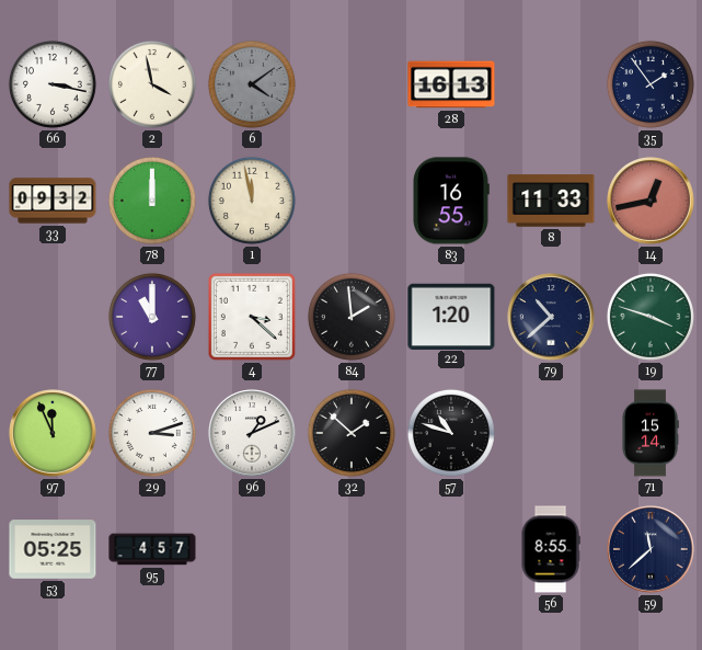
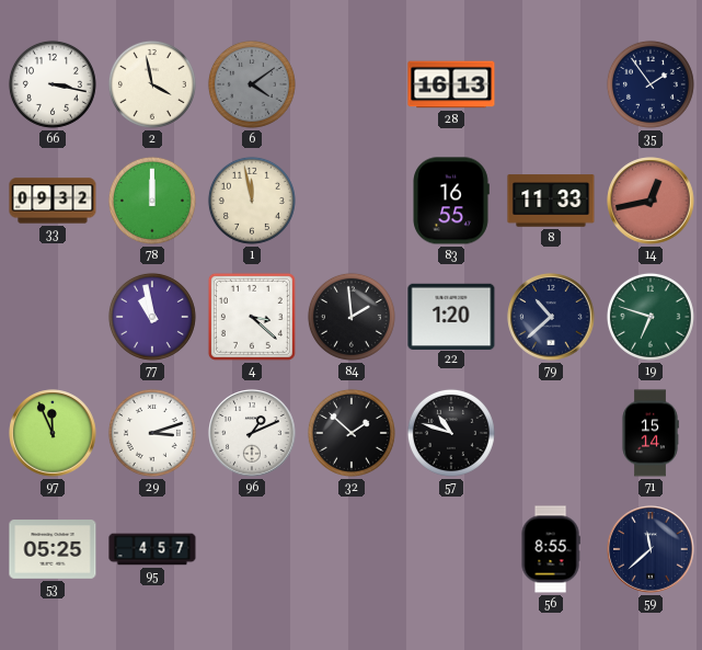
77: 11:00 -> 10:58 (152, 317)
19: 3:48 -> 6:48 (651, 317)
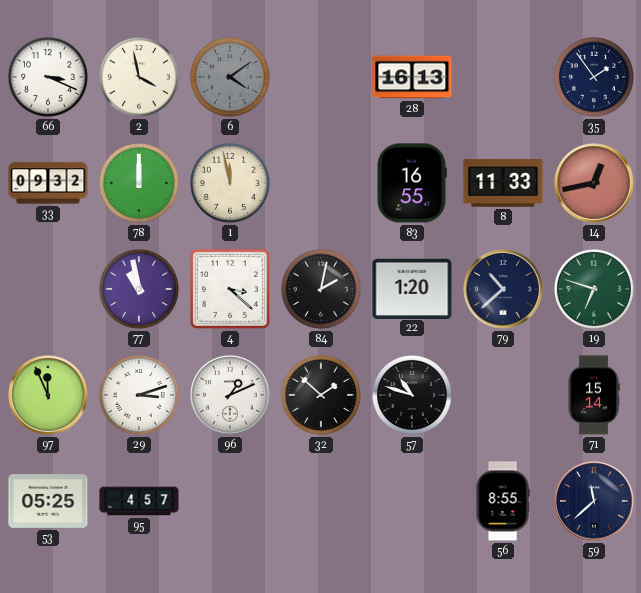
66: 3:17 -> 3:19 (48, 77)
84: 1:59 -> 2:02 (321, 289)
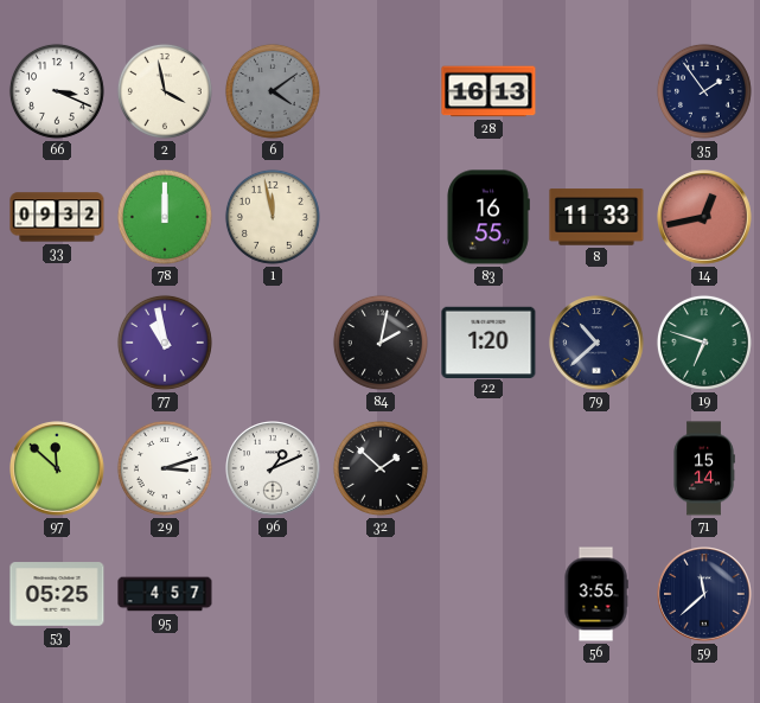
4: 3:22 -> none (230, 289)
97: 11:56 -> 11:52 (57, 468)
57: 10:48 -> none (412, 395)
56: 8:55 -> 3:55 (596, 594)
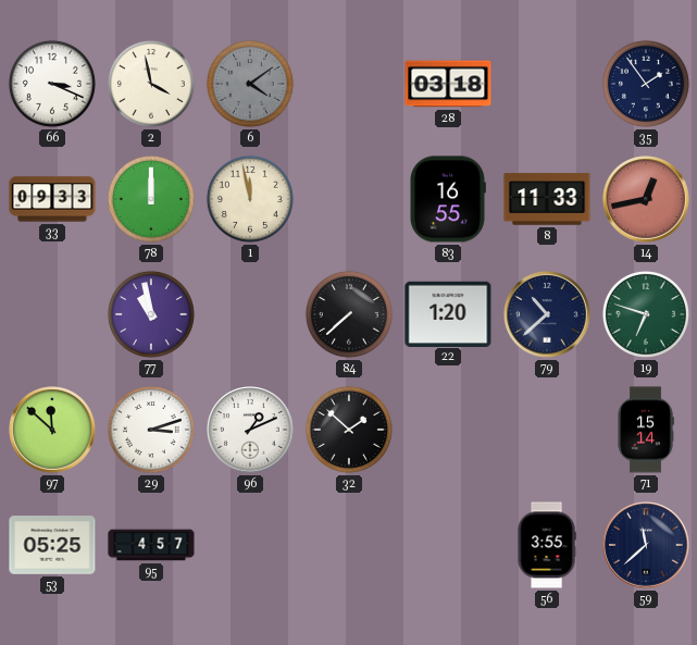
28: 16:13 -> 03:18 (448, 84)
33: 09:32 -> 09:33 (52, 199)
84: 2:02 -> 7:38 (349, 314)
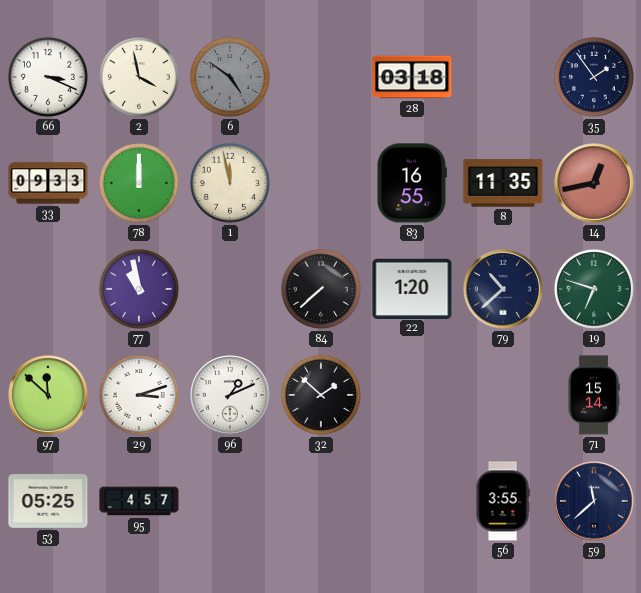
6: 4:09 -> 4:51 (230, 77)
8: 11:33 -> 11:35 (503, 183)
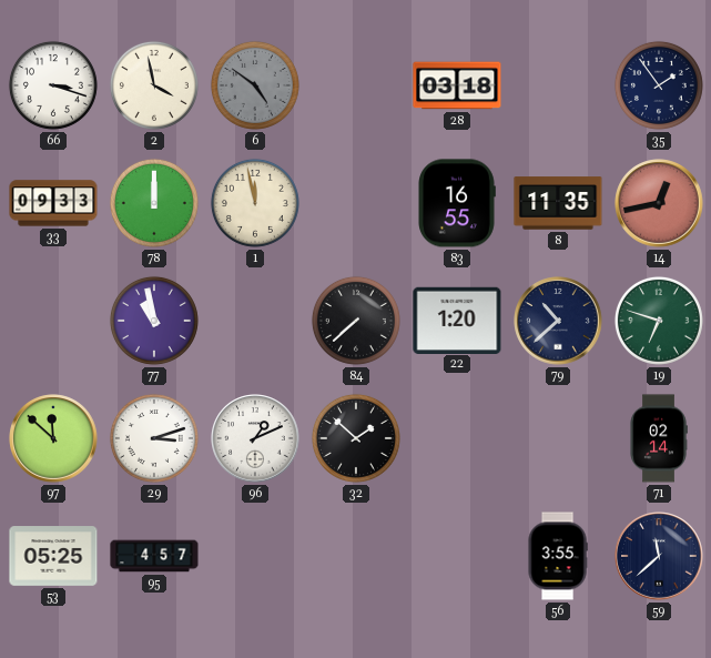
66: 3:19 -> 3:18 (53, 85)
71: 15:14 -> 02:14 (659, 438)
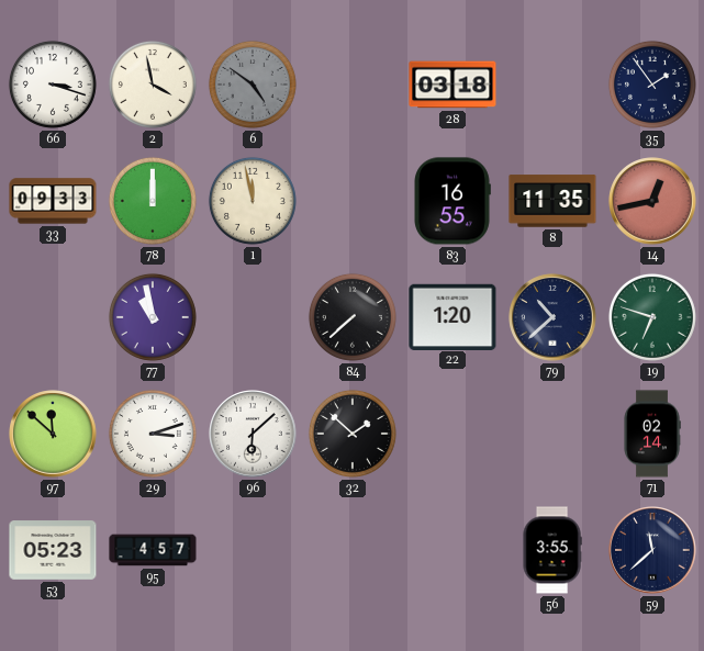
96: 1:11 -> 6:08 (253, 434)
53: 05:25 -> 05:23 (53, 550)
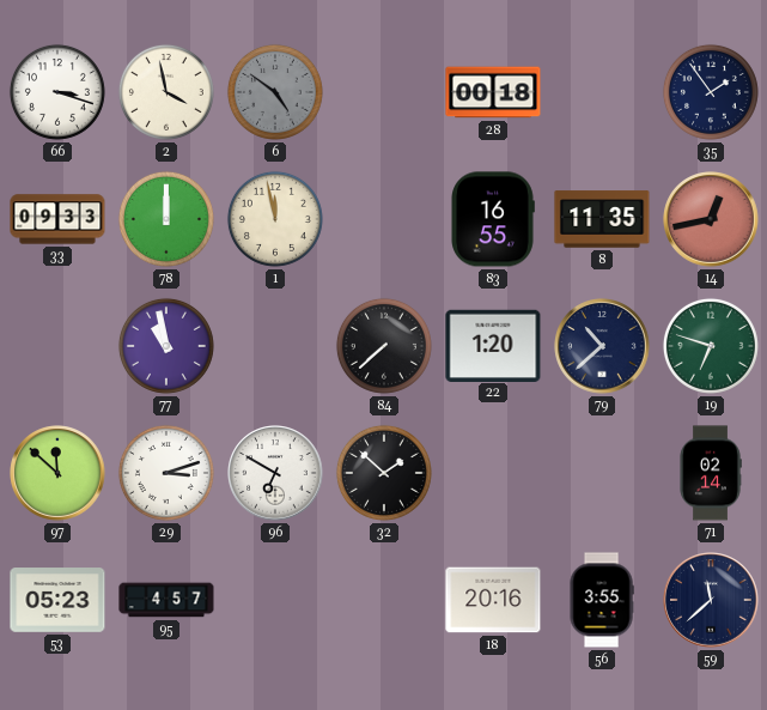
28: 03:18 -> 00:18 (493, 92)
96: 6:08 -> 6:50 (275, 473)
18: none -> 20:16 (493, 600)
